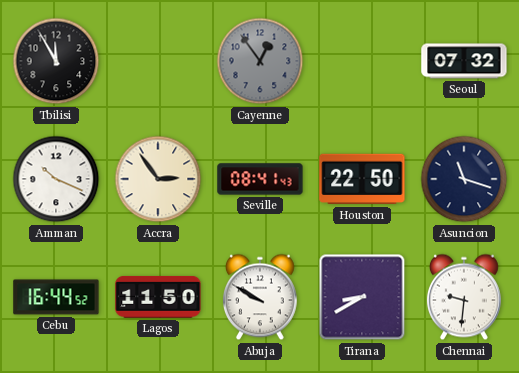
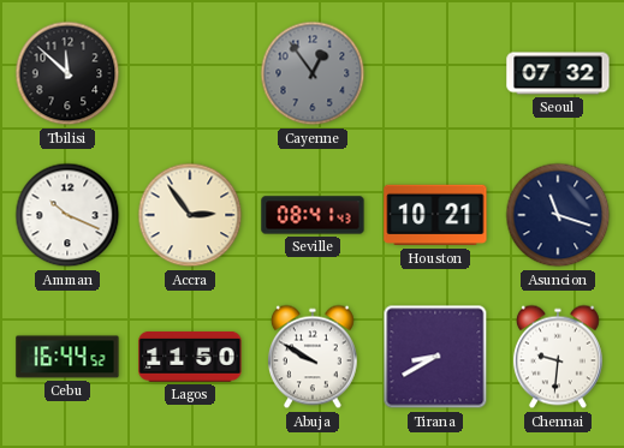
Tbilisi: 11:55 -> 11:52 (67, 73)
Houston: 22:50 -> 10:21 (435, 215)
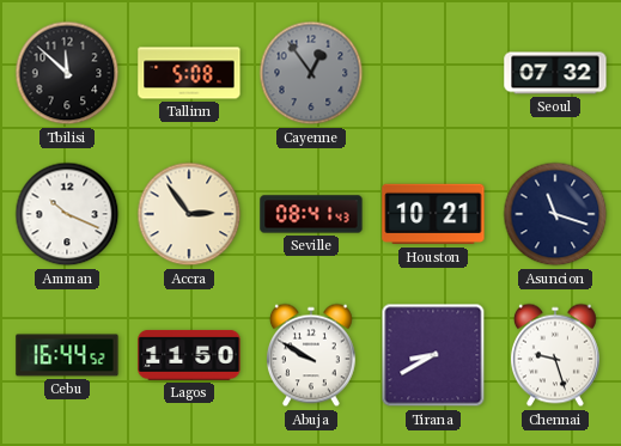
Tallinn: none -> 5:08 (189, 73)
Chennai: 9:31 -> 9:27 (555, 355)
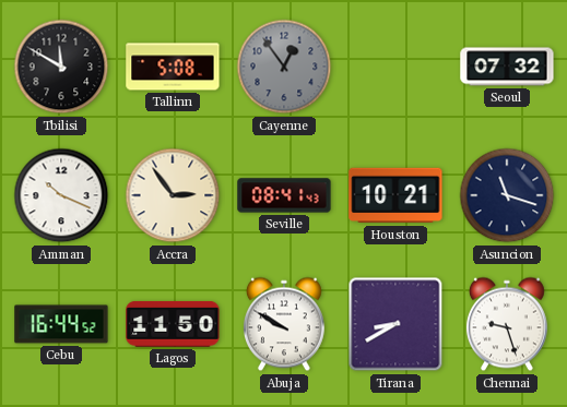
Tbilisi: 11:52 -> 11:50 (61, 67)
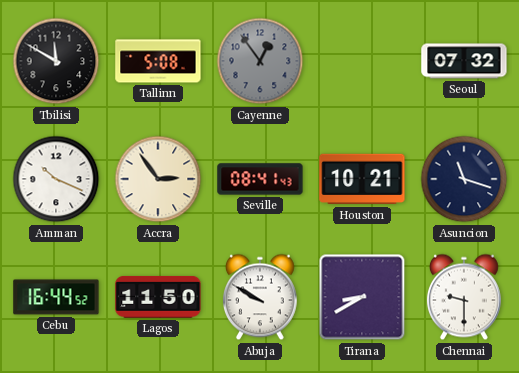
Chennai: 9:27 -> 9:30 (464, 297)
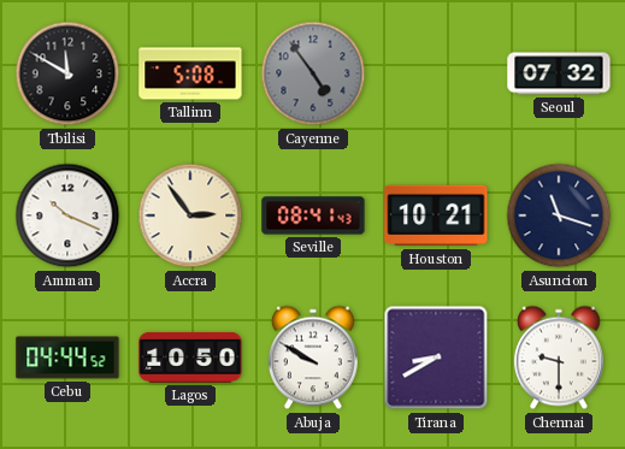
Cayenne: 12:54 -> 4:54 (313, 73)
Cebu: 16:44 -> 04:44 (67, 358)
Lagos: 11:50 -> 10:50 (190, 358)
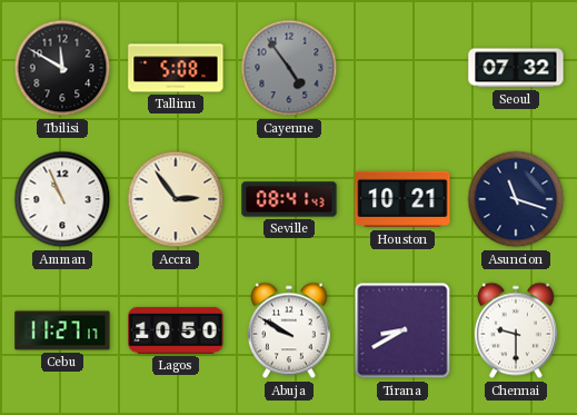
Amman: 10:19 -> 10:56 (62, 199)
Cebu: 04:44 -> 11:27 (62, 330)
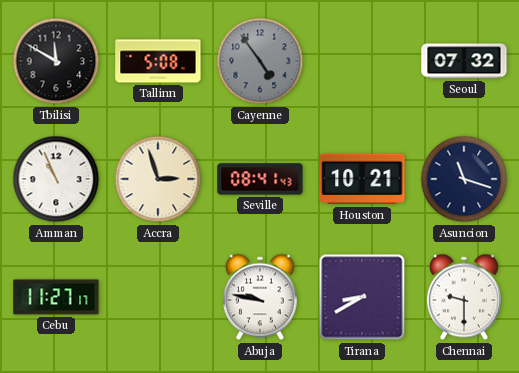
Accra: 2:54 -> 2:57 (158, 179)
Lagos: 10:50 -> none (176, 330)
Abuja: 9:50 -> 9:47 (260, 297)
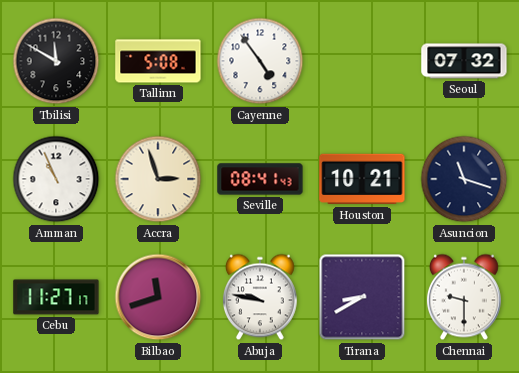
Cayenne dial: grey -> white (260, 61)
Bilbao: none -> 11:42 (158, 297)
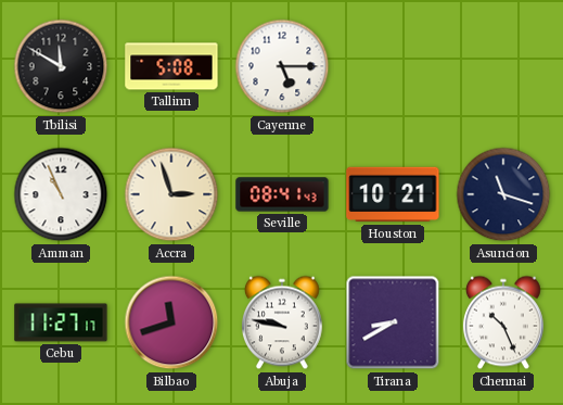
Cayenne: 4:54 -> 5:15 (282, 66)
Seoul: 07:32 -> none (464, 61)
Chennai: 9:30 -> 10:26 (503, 322)
